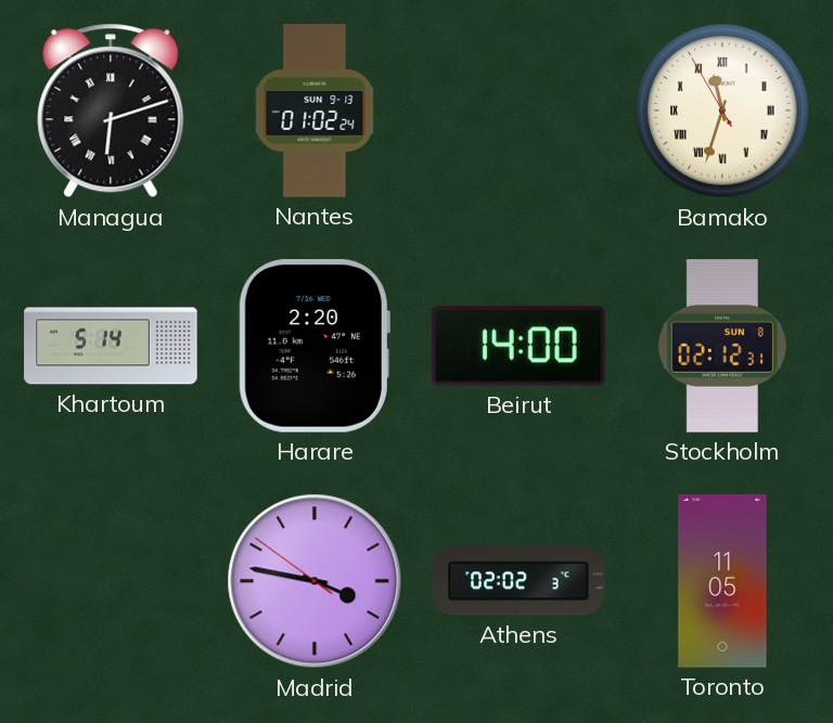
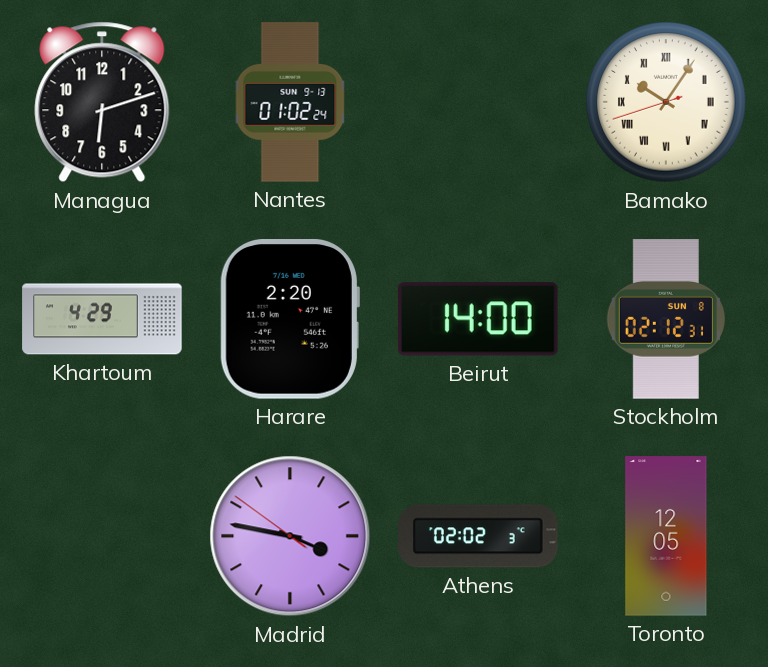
Managua numerals: Roman -> Arabic (102, 102)
Bamako: 11:32 -> 10:05 (666, 102)
Khartoum: 5:14 -> 4:29 (102, 319)
Toronto: 11:05 -> 12:05 (666, 536)
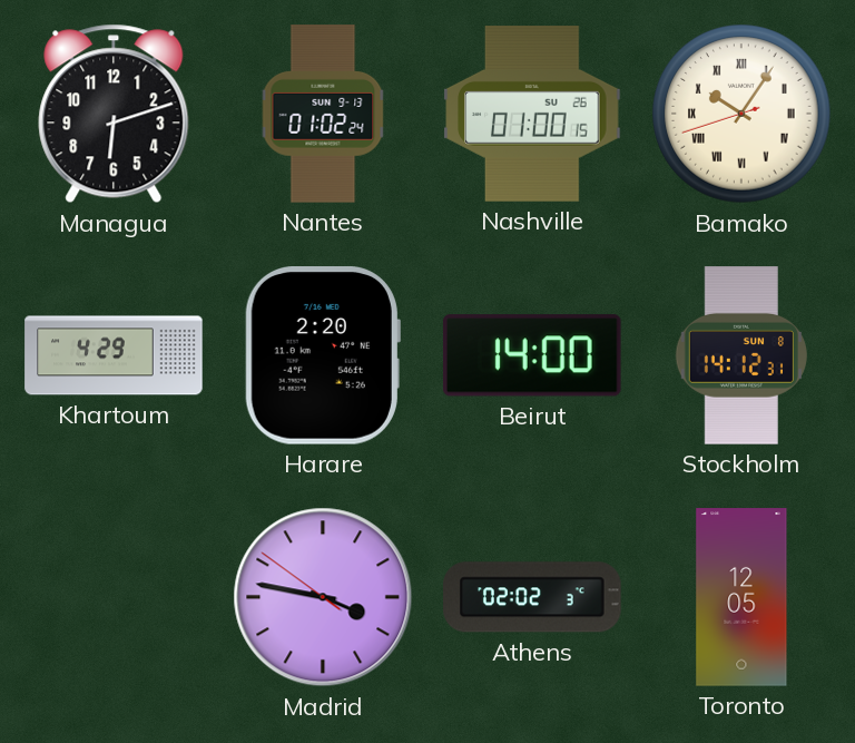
Nashville: none -> 01:00 (532, 115)
Stockholm: 02:12 -> 14:12 (741, 355)
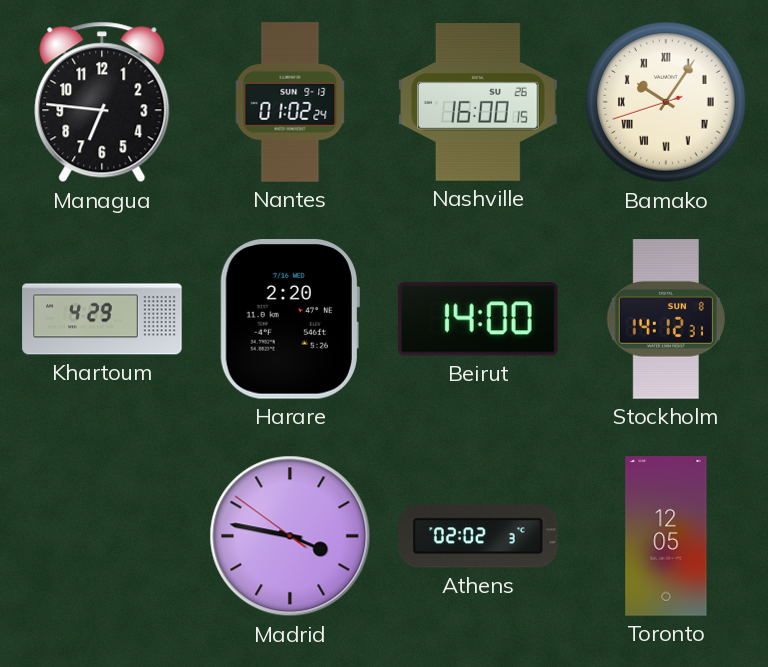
Managua: 6:12 -> 6:46 (102, 102)
Nashville: 01:00 -> 16:00 (478, 103)
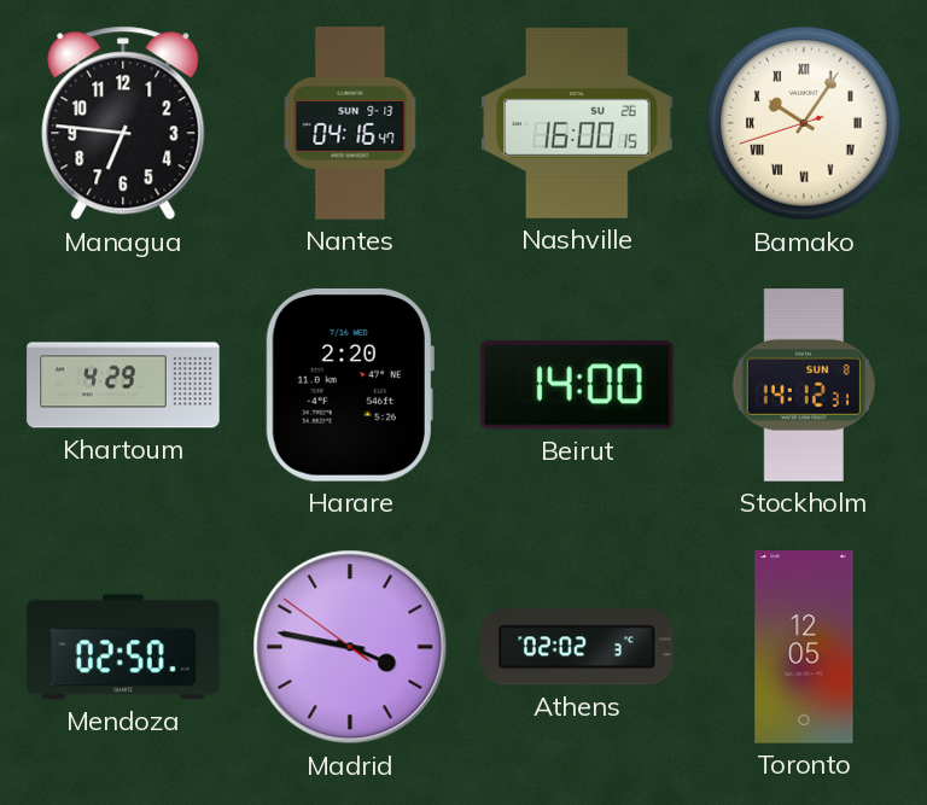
Nantes: 01:02 -> 04:16 (350, 123)
Mendoza: none -> 02:50 (123, 647)
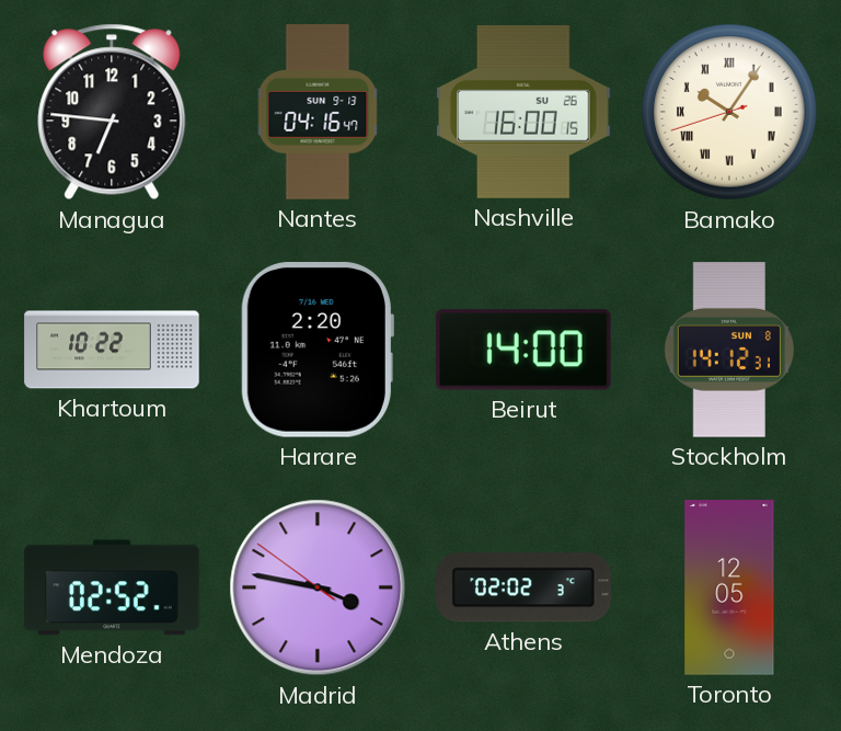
Khartoum: 4:29 -> 10:22 (112, 350)
Mendoza: 02:50 -> 02:52 (112, 587)
